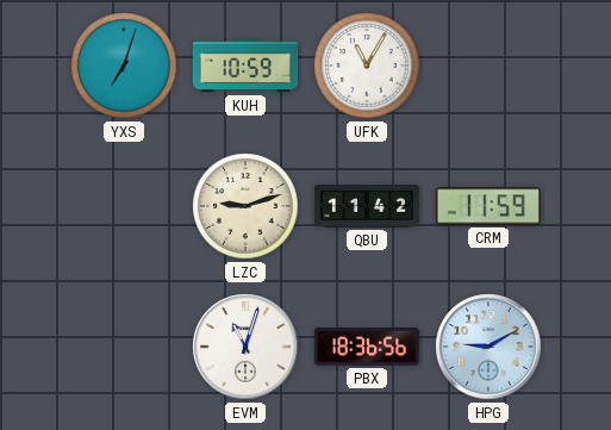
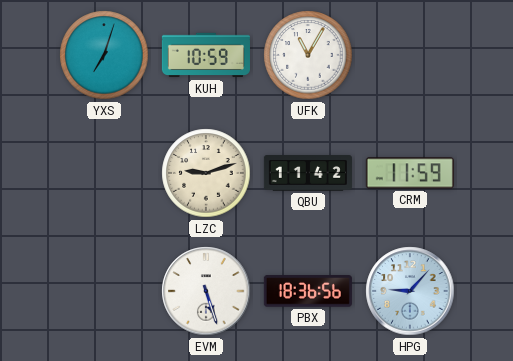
EVM: 11:03 -> 5:27 (206, 291)
HPG: 9:10 -> 9:07 (410, 291)
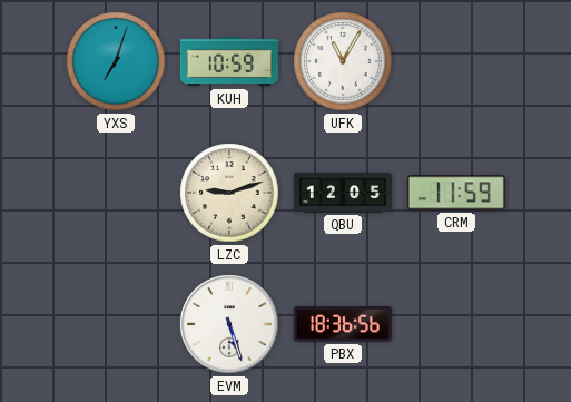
QBU: 11:42 -> 12:05 (343, 193)
HPG: 9:07 -> none (410, 291)
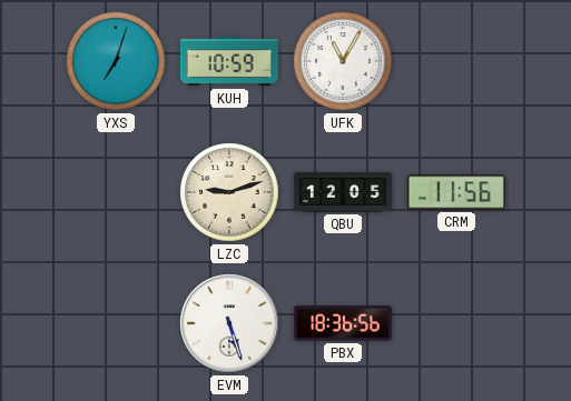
CRM: 11:59 -> 11:56 (456, 192)
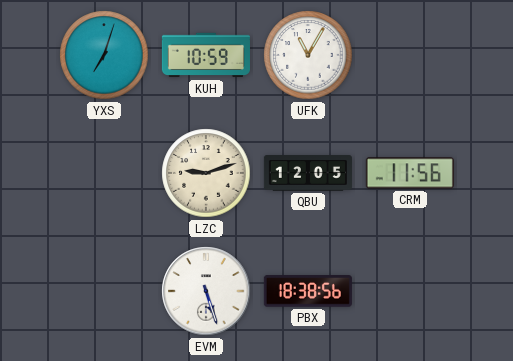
PBX: 18:36 -> 18:38 (308, 291)
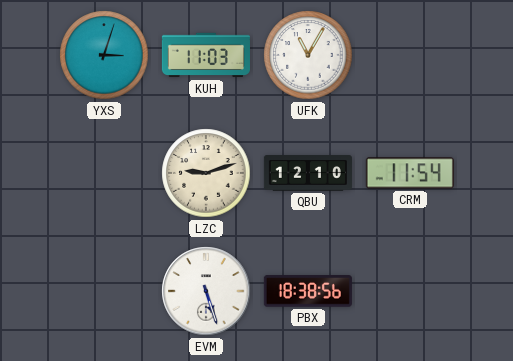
YXS: 7:03 -> 3:03 (104, 55)
KUH: 10:59 -> 11:03 (206, 55)
QBU: 12:05 -> 12:10 (308, 173)
CRM: 11:56 -> 11:54 (410, 173)
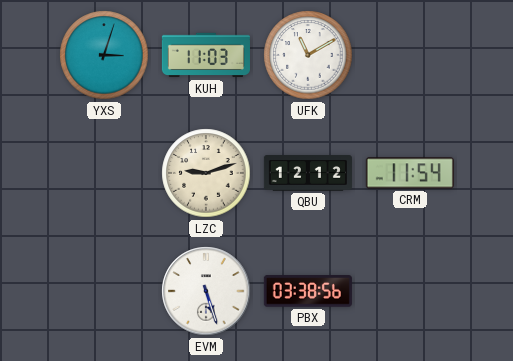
UFK: 11:05 -> 11:10 (308, 55)
QBU: 12:10 -> 12:12 (308, 173)
PBX: 18:38 -> 03:38 (308, 291)
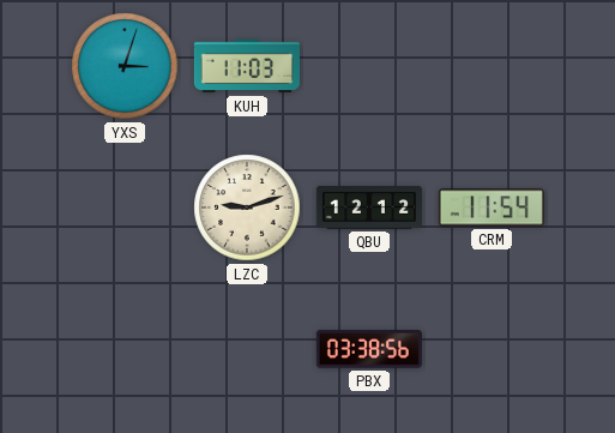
UFK: 11:10 -> none (308, 55)
EVM: 5:27 -> none (206, 291)
